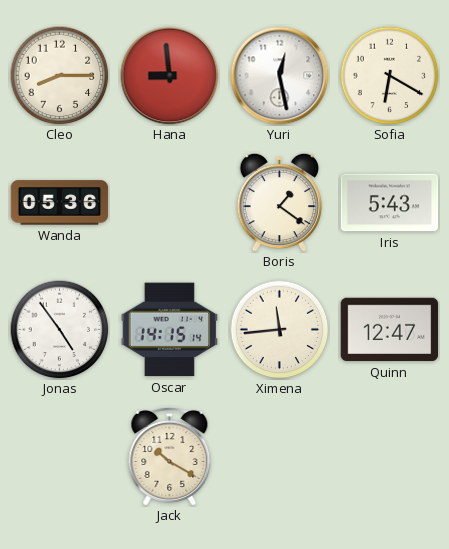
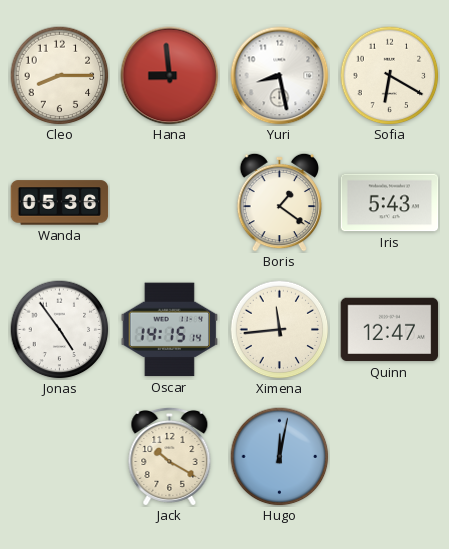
Yuri: 12:28 -> 8:28 (280, 76)
Hugo: none -> 12:02 (280, 457)
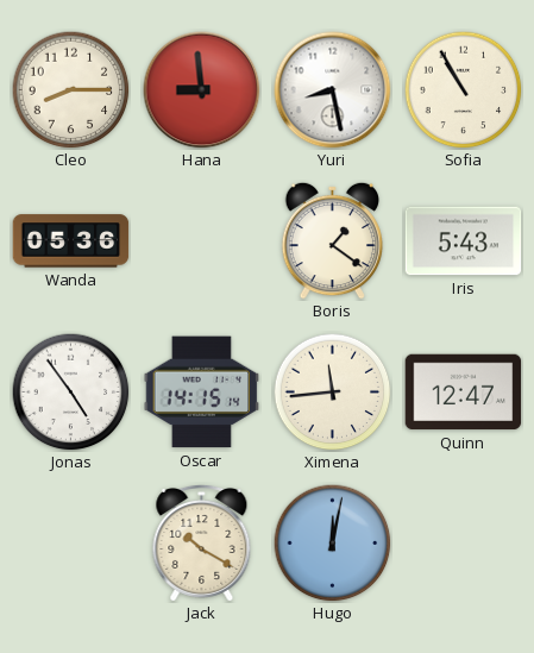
Sofia: 6:20 -> 10:55 (464, 90)
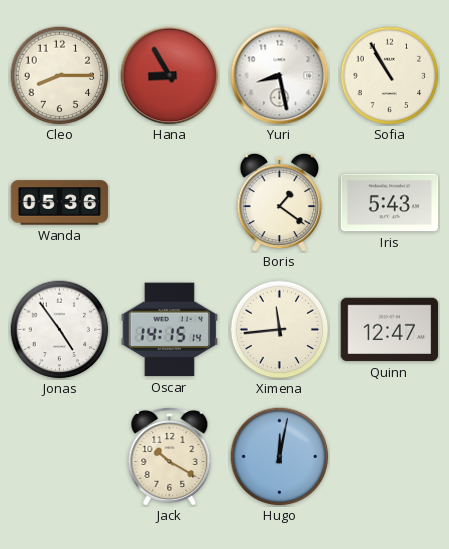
Hana: 8:59 -> 8:55 (170, 76)
